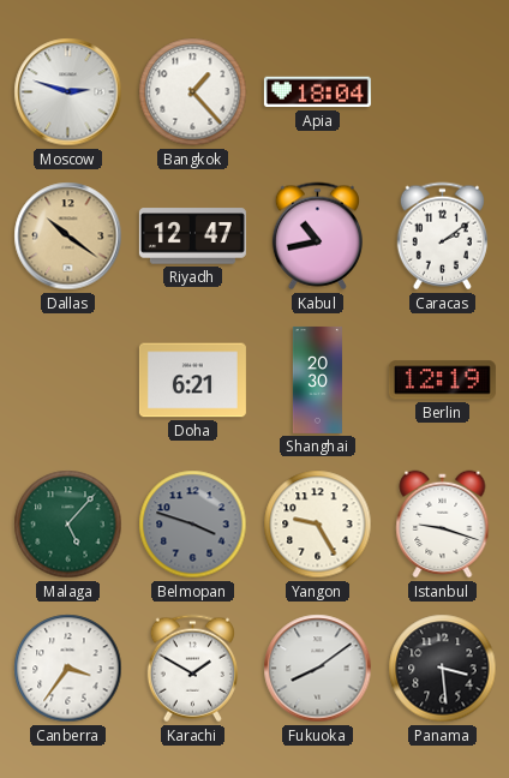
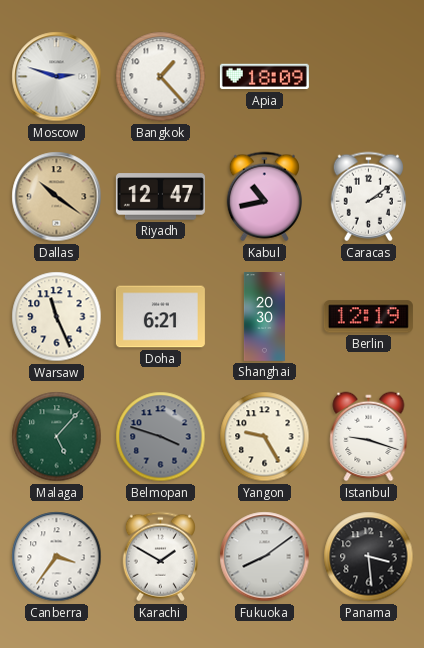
Apia: 18:04 -> 18:09 (264, 77)
Warsaw: none -> 11:26 (57, 317)
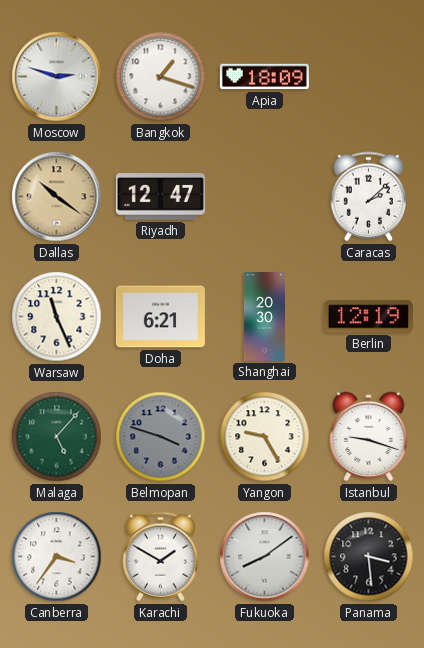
Bangkok: 1:23 -> 1:18 (161, 77)
Kabul: 10:43 -> none (264, 197)
Caracas: 2:09 -> 2:08 (368, 197)
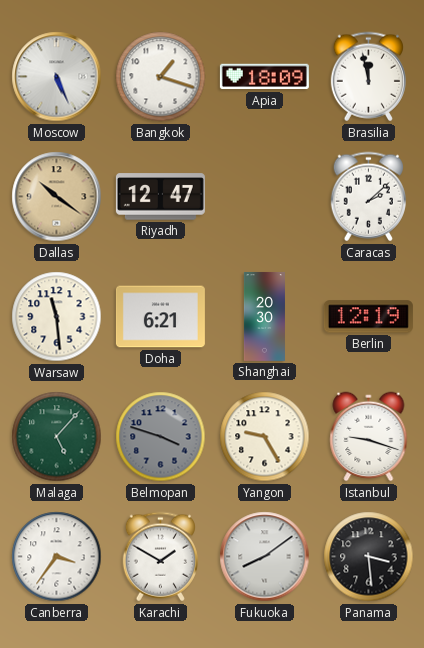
Moscow: 2:48 -> 5:26 (57, 77)
Brasilia: none -> 11:58 (368, 77)
Warsaw: 11:26 -> 11:29 (57, 317)
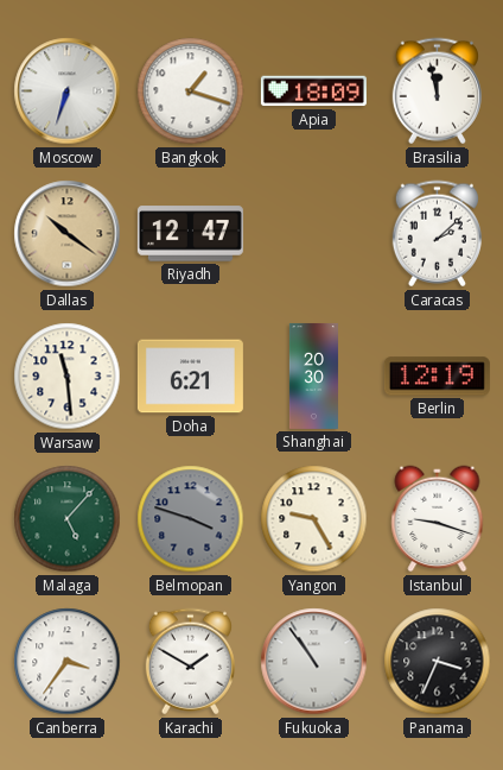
Moscow: 5:26 -> 6:33 (68, 91)
Fukuoka: 8:09 -> 10:54 (314, 662)
Panama: 3:29 -> 3:34 (438, 662)
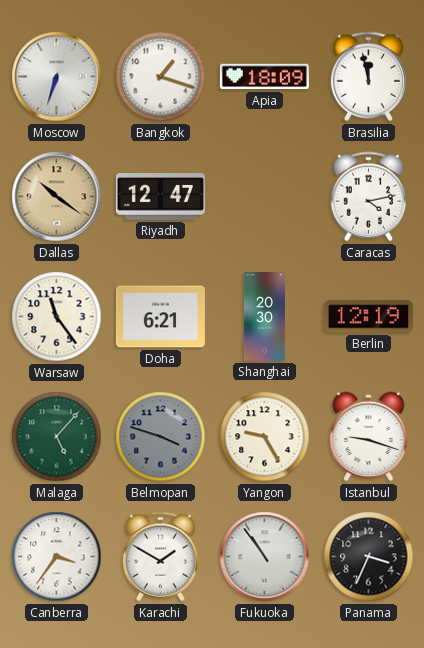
Caracas: 2:08 -> 4:13 (368, 197)
Warsaw: 11:29 -> 11:24 (57, 317)
